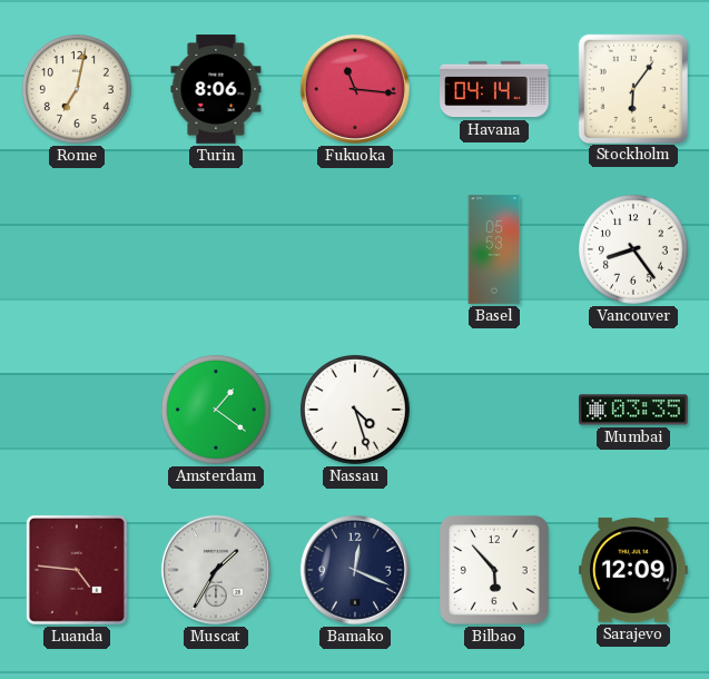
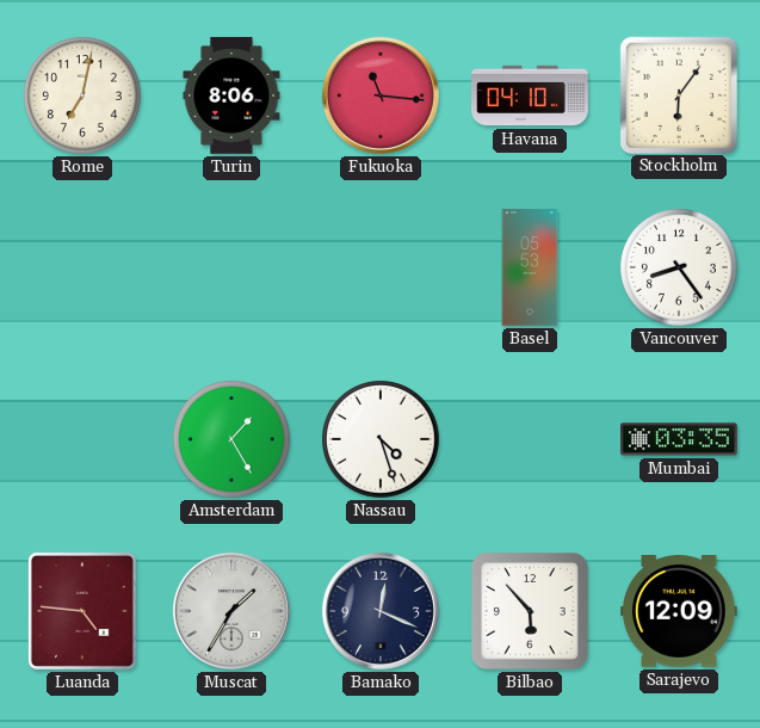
Havana: 04:14 -> 04:10 (530, 95)
Amsterdam: 1:21 -> 1:25 (231, 439)
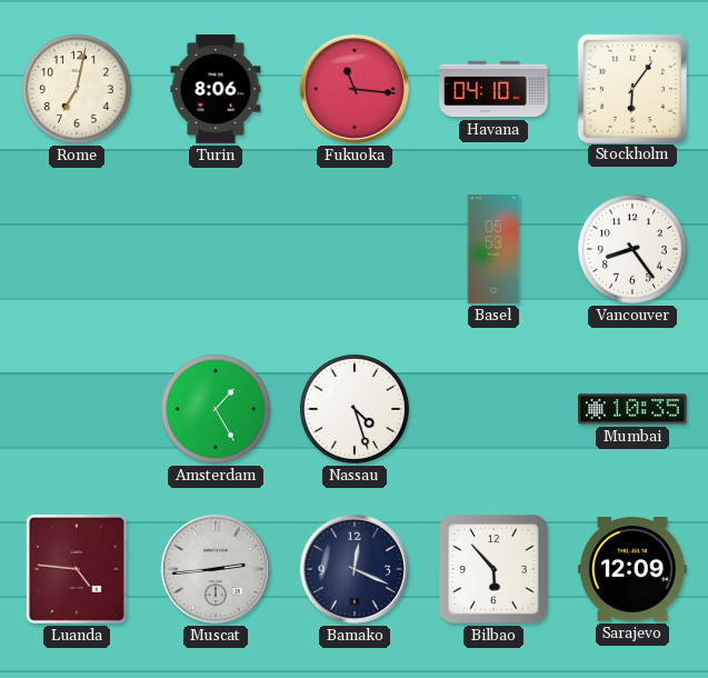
Mumbai: 03:35 -> 10:35 (632, 409)
Muscat: 1:35 -> 2:44 (216, 569)
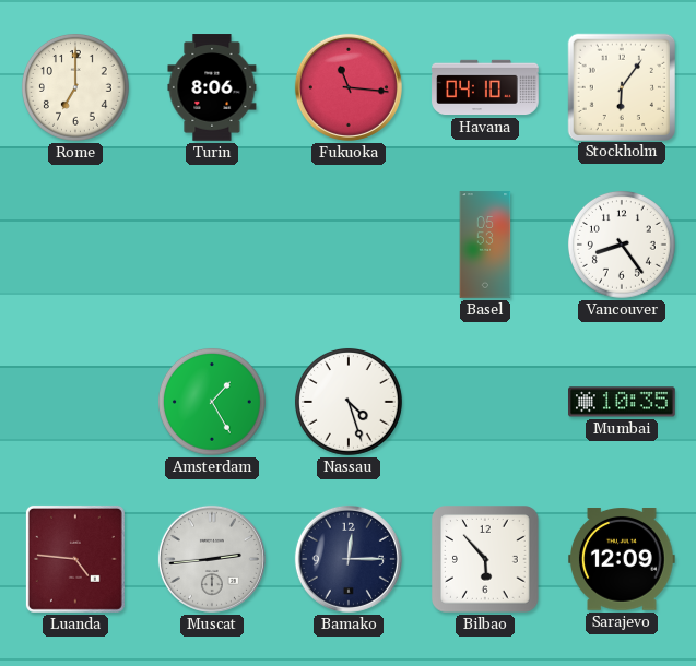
Rome: 7:02 -> 7:00 (75, 87)
Bamako: 12:19 -> 12:15 (349, 559)
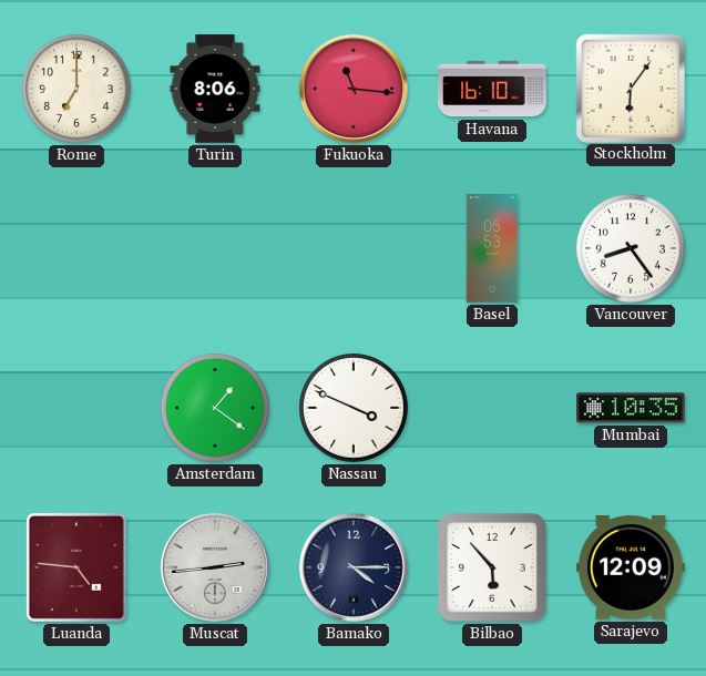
Havana: 04:10 -> 16:10 (492, 89)
Amsterdam: 1:25 -> 1:21 (215, 408)
Nassau: 4:27 -> 3:49 (354, 408)
Bamako: 12:15 -> 4:15 (354, 567)
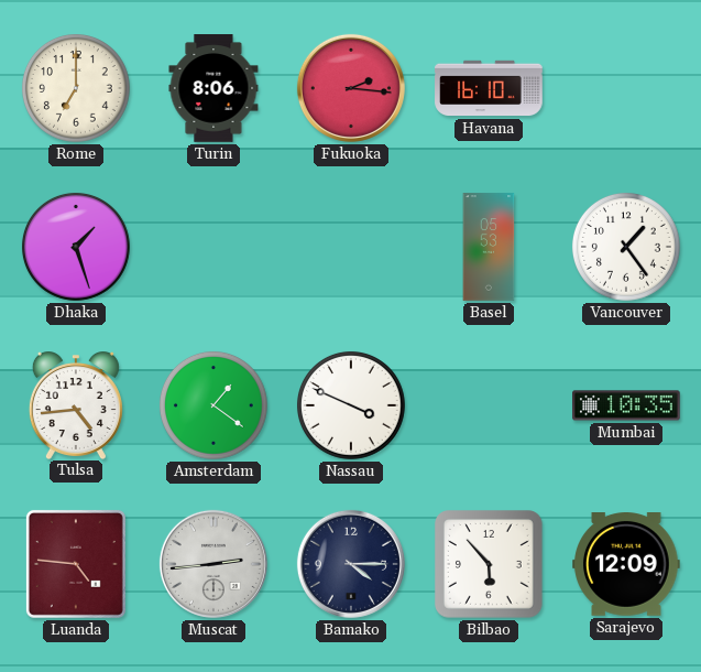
Fukuoka: 11:16 -> 2:16 (351, 88)
Stockholm: 6:06 -> none (630, 88)
Dhaka: none -> 1:27 (76, 247)
Vancouver: 8:24 -> 1:24 (626, 247)
Tulsa: none -> 4:44 (76, 405)
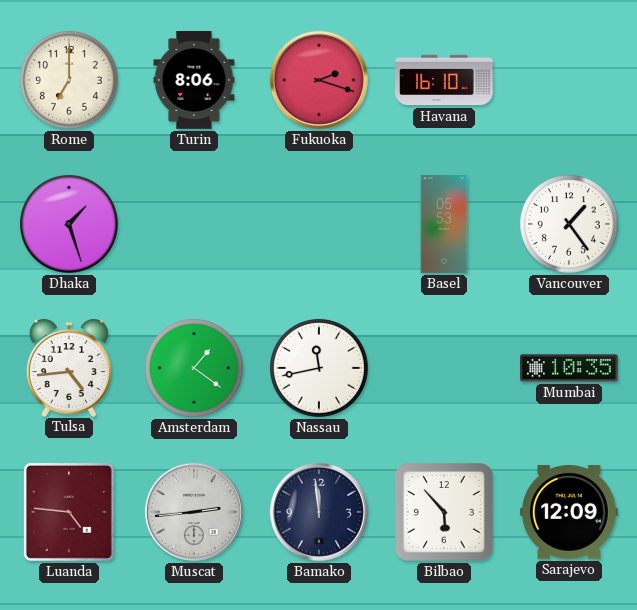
Fukuoka: 2:16 -> 2:18 (319, 80)
Nassau: 3:49 -> 11:43 (319, 368)
Bamako: 4:15 -> 11:59 (319, 512)
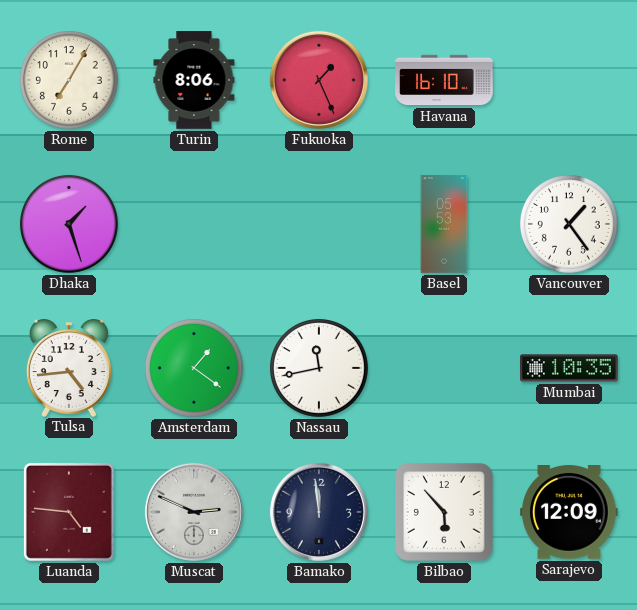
Rome: 7:00 -> 7:05 (69, 80)
Fukuoka: 2:18 -> 1:26 (319, 80)
Muscat: 2:44 -> 2:49 (194, 512)
